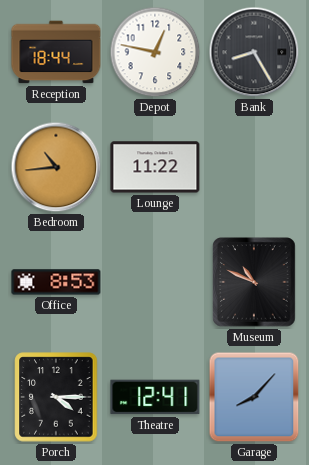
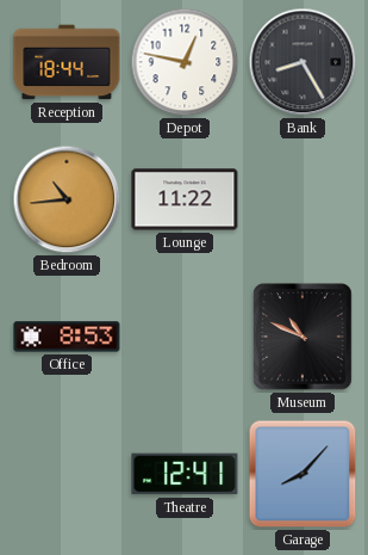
Porch: 4:15 -> none (56, 397)
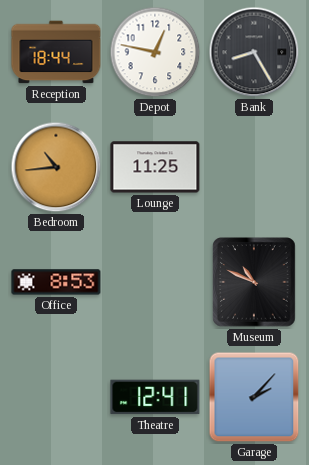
Lounge: 11:22 -> 11:25 (155, 167)
Garage: 8:07 -> 2:07 (254, 397)
